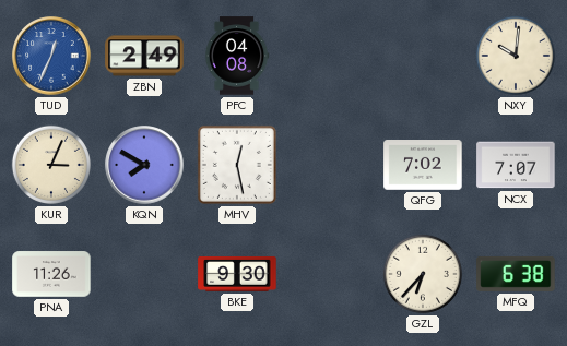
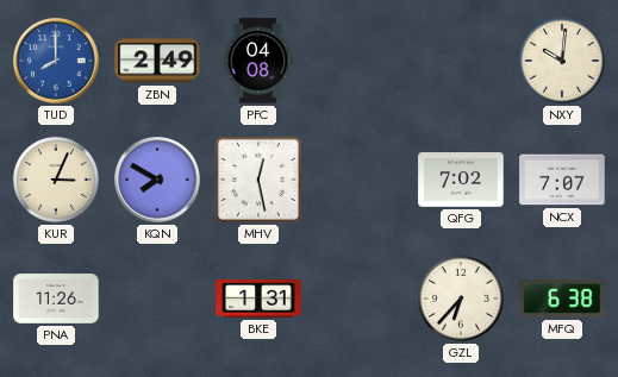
TUD: 12:34 -> 8:00 (56, 61)
BKE: 9:30 -> 1:31 (258, 299)
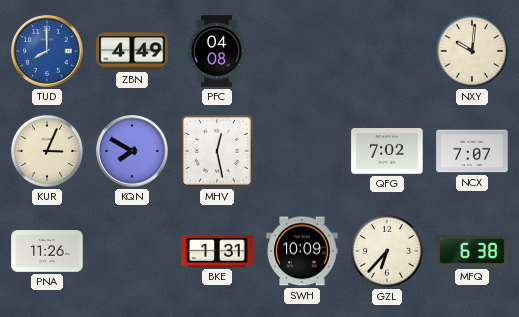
ZBN: 2:49 -> 4:49 (132, 51)
SWH: none -> 10:09 (302, 251)
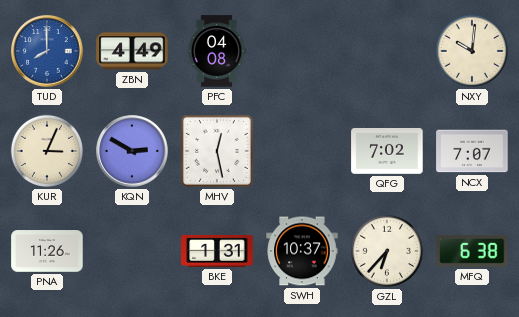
KQN: 7:50 -> 2:50 (132, 151)
SWH: 10:09 -> 10:37 (302, 251)
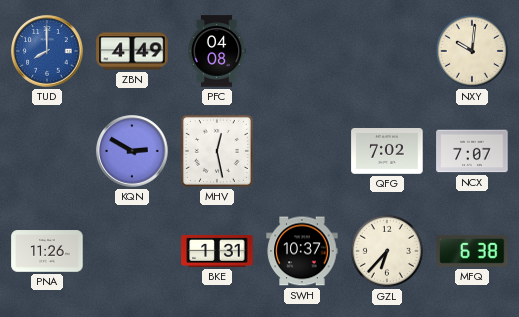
KUR: 3:04 -> none (47, 151)
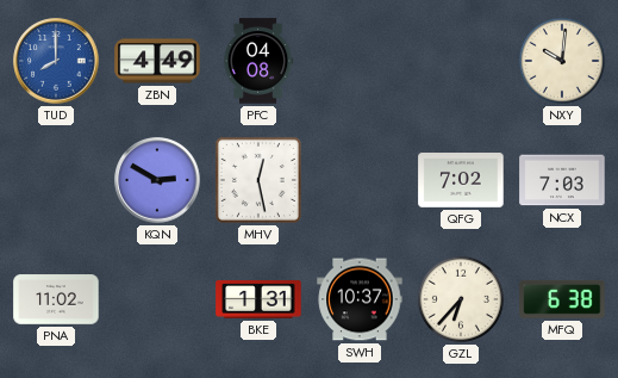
NCX: 7:07 -> 7:03 (562, 180)
PNA: 11:26 -> 11:02 (56, 299)
